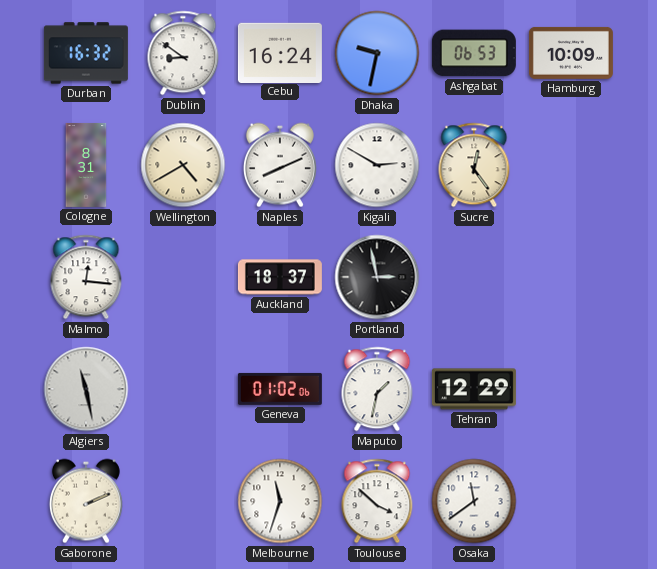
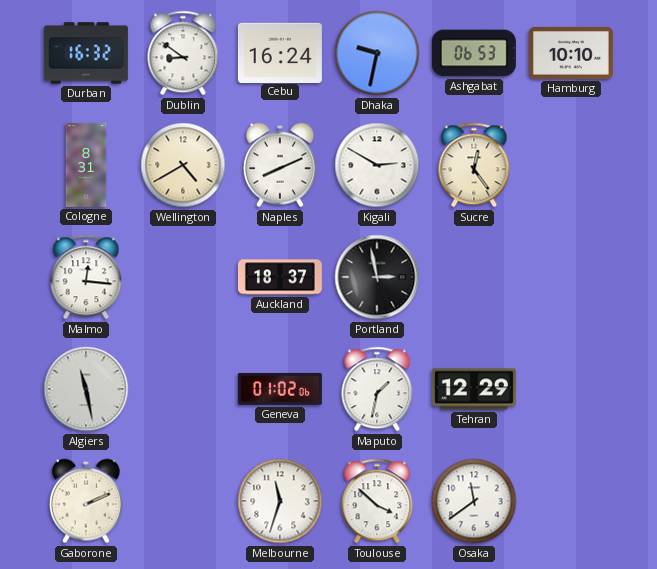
Hamburg: 10:09 -> 10:10 (571, 53)
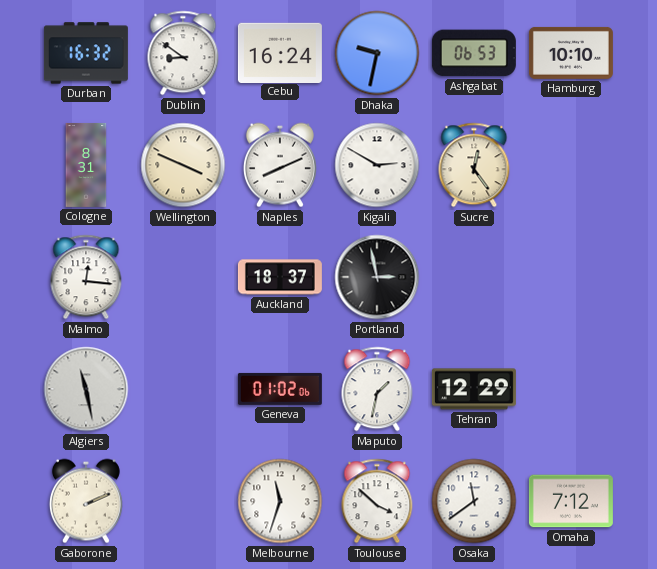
Wellington: 4:40 -> 3:49 (183, 165)
Omaha: none -> 7:12 (571, 501)
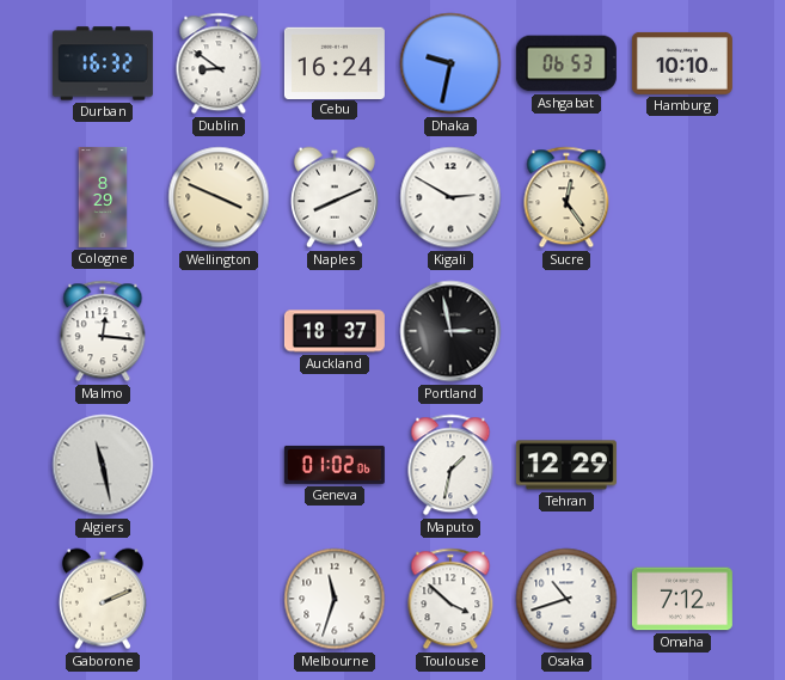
Cologne: 8:31 -> 8:29 (103, 197)
Osaka: 11:39 -> 10:42 (566, 599)
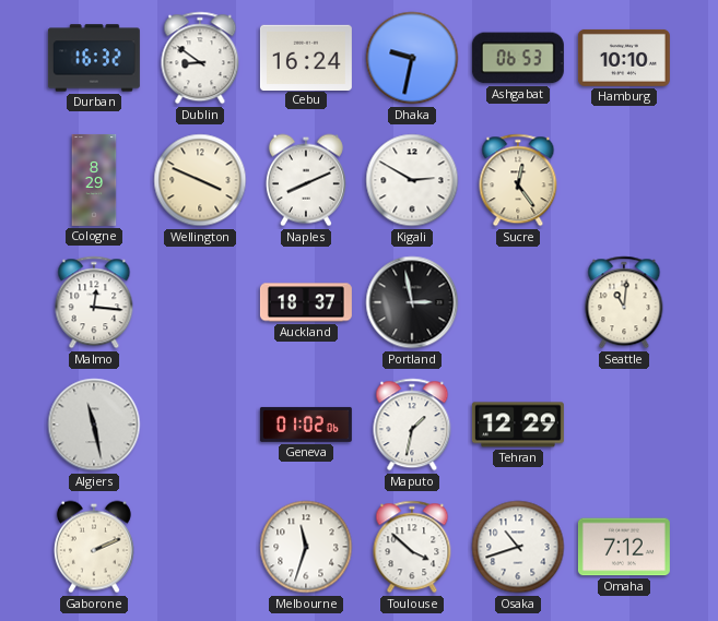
Seattle: none -> 11:01 (624, 302)
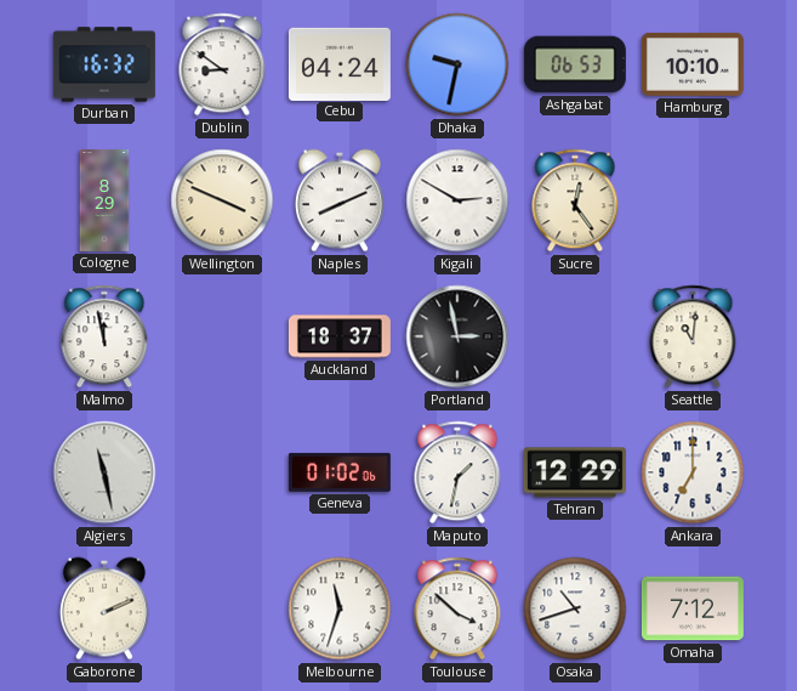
Cebu: 16:24 -> 04:24 (340, 63)
Malmo: 12:16 -> 11:58 (104, 336)
Ankara: none -> 7:00 (693, 472)
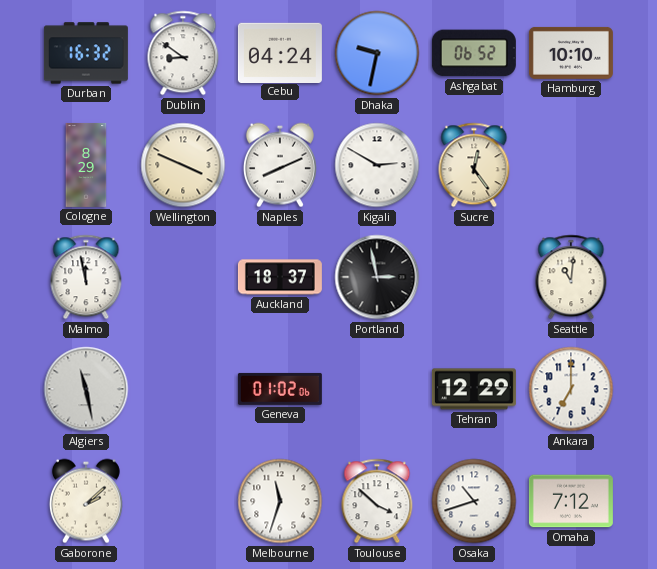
Ashgabat: 06:53 -> 06:52 (474, 53)
Maputo: 1:32 -> none (457, 472)
Gaborone: 2:11 -> 2:08 (86, 501)
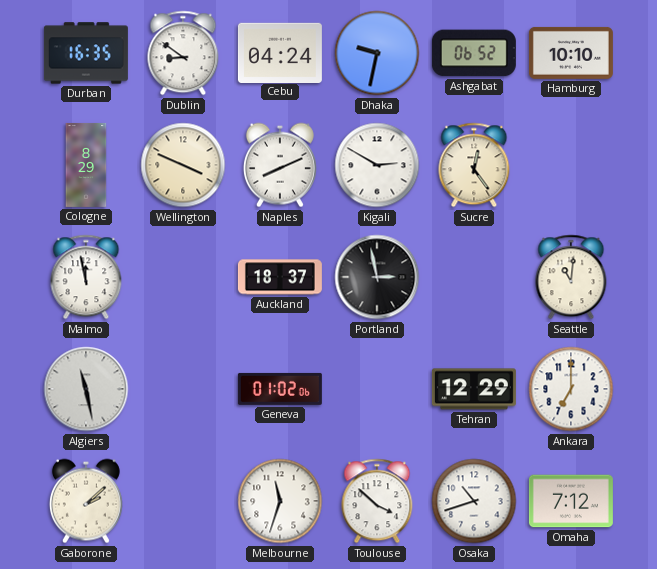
Durban: 16:32 -> 16:35 (86, 53)
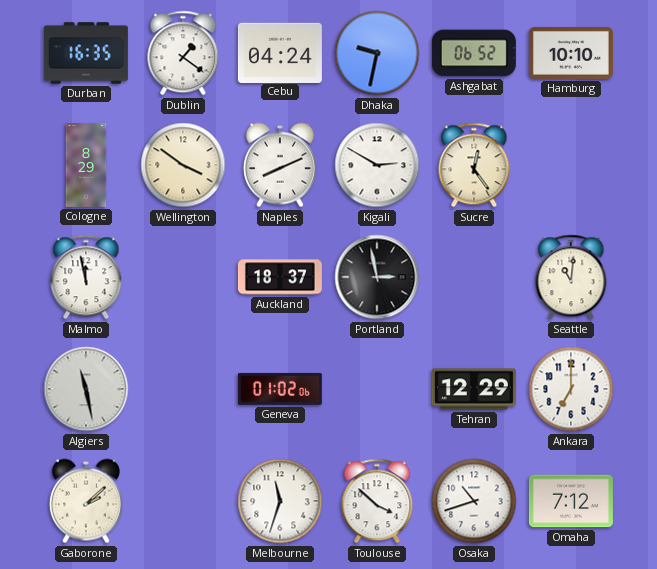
Dublin: 8:51 -> 1:21 (183, 53)
Wellington: 3:49 -> 3:51 (183, 165)
